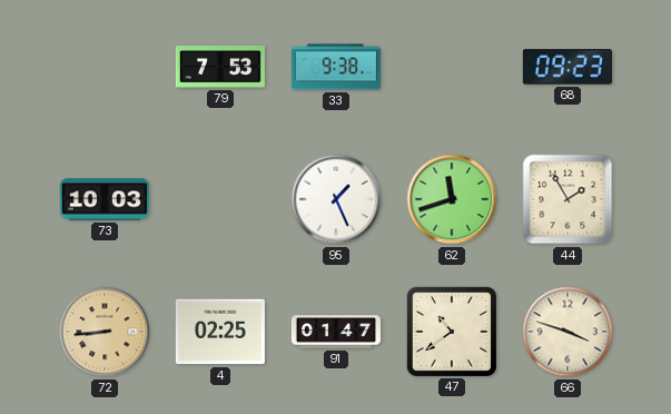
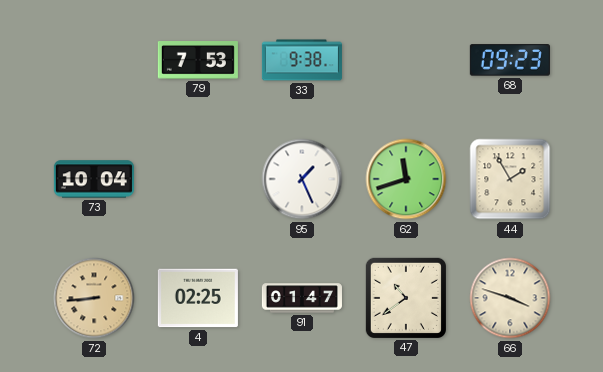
73: 10:03 -> 10:04 (94, 179)
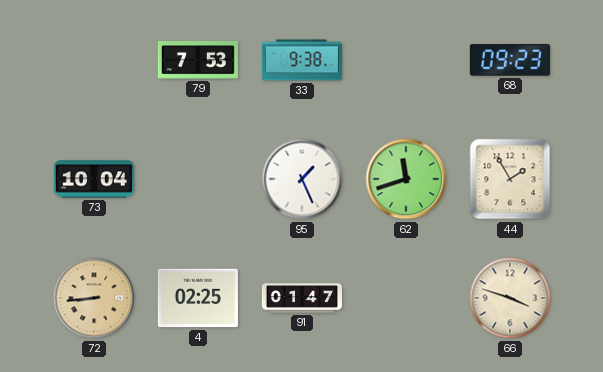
47: 10:39 -> none (406, 298)
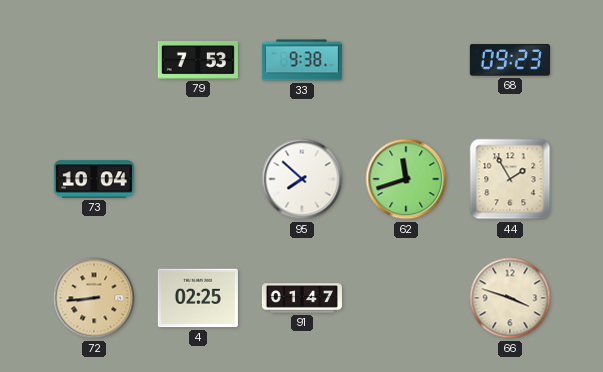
95: 1:26 -> 7:52 (302, 179)
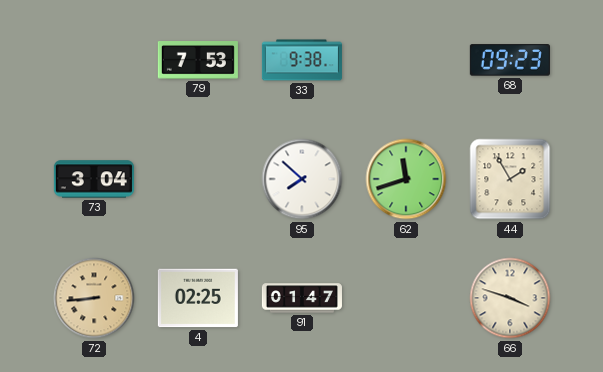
73: 10:04 -> 3:04 (94, 179)
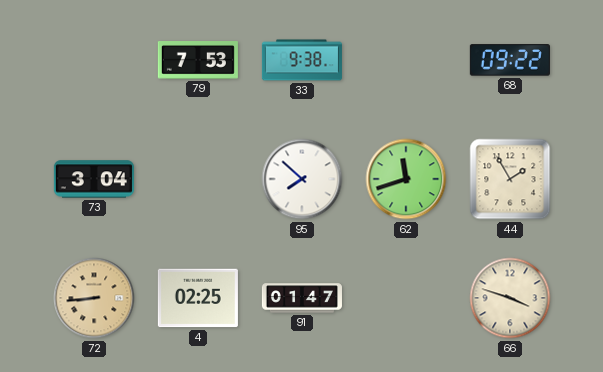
68: 09:23 -> 09:22 (510, 60)
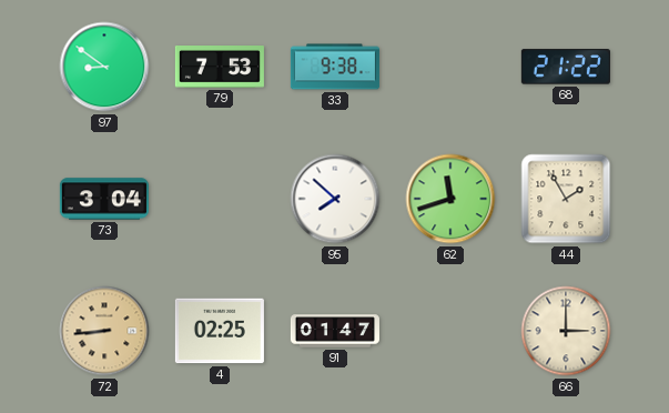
97: none -> 8:51 (104, 67)
68: 09:22 -> 21:22 (566, 67)
66: 3:48 -> 3:00 (566, 331)
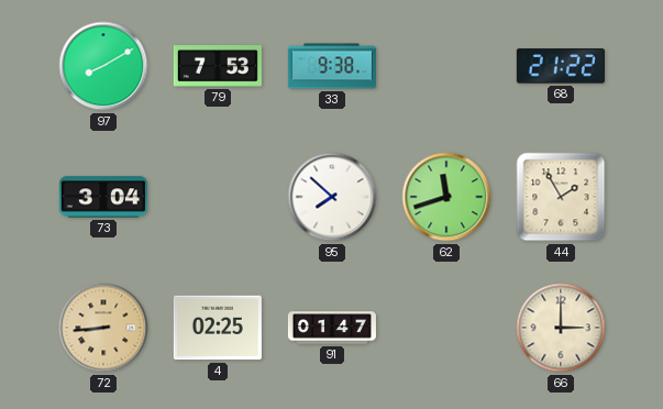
97: 8:51 -> 8:10 (103, 66)
